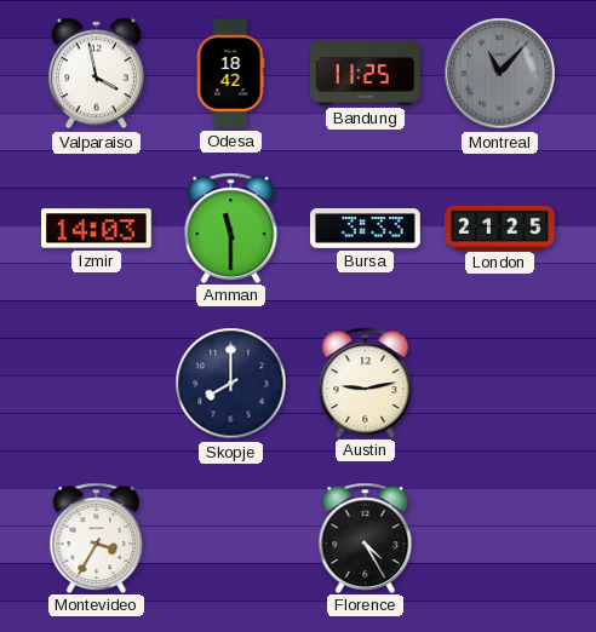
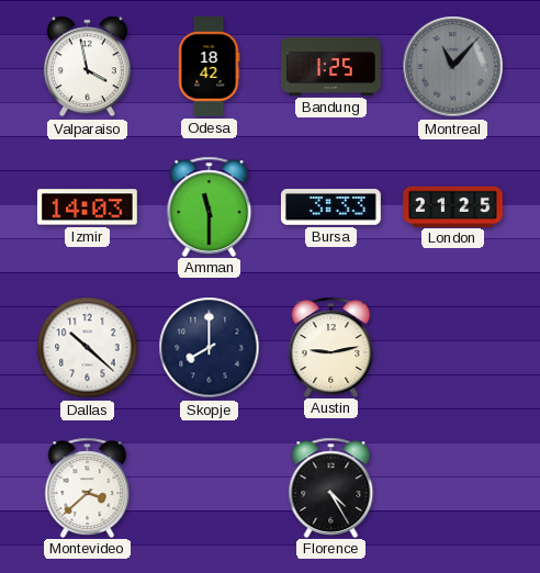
Bandung: 11:25 -> 1:25 (330, 66)
Dallas: none -> 10:22 (88, 348)
Montevideo: 3:35 -> 3:38 (88, 487)
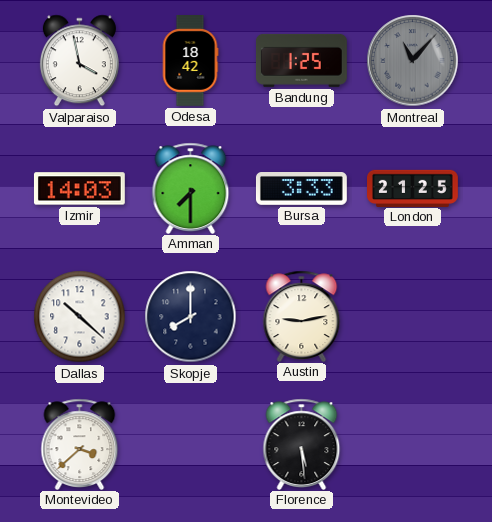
Amman: 11:30 -> 7:30 (191, 188)
Florence: 4:25 -> 5:29 (302, 444)
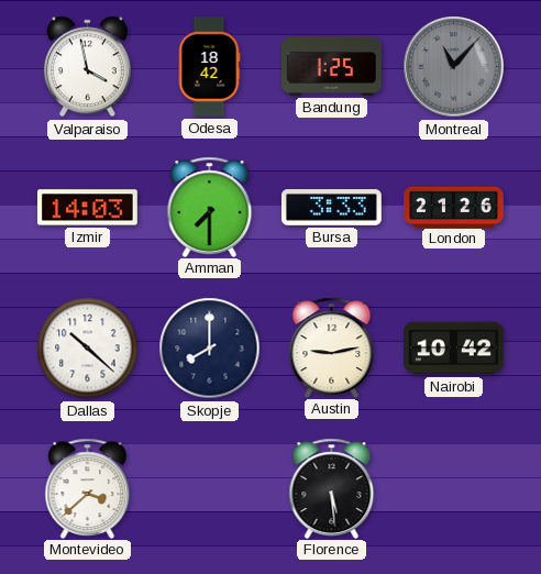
London: 21:25 -> 21:26 (454, 207)
Nairobi: none -> 10:42 (453, 349)
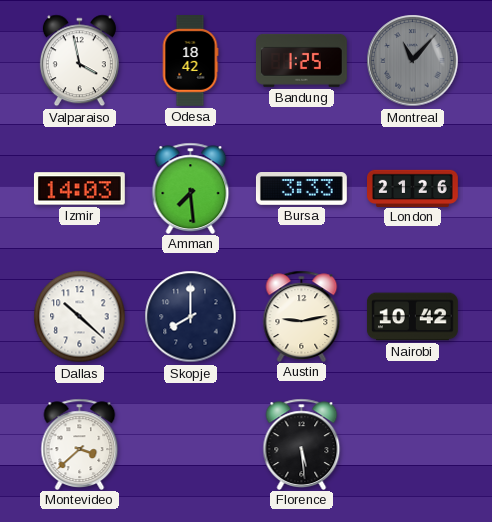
Amman: 7:30 -> 7:29 (191, 188)
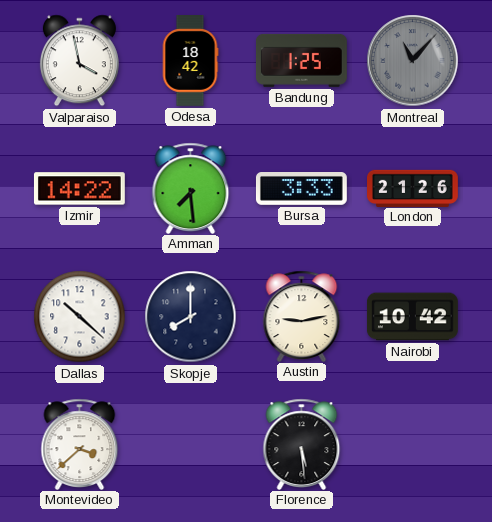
Izmir: 14:03 -> 14:22 (79, 189)
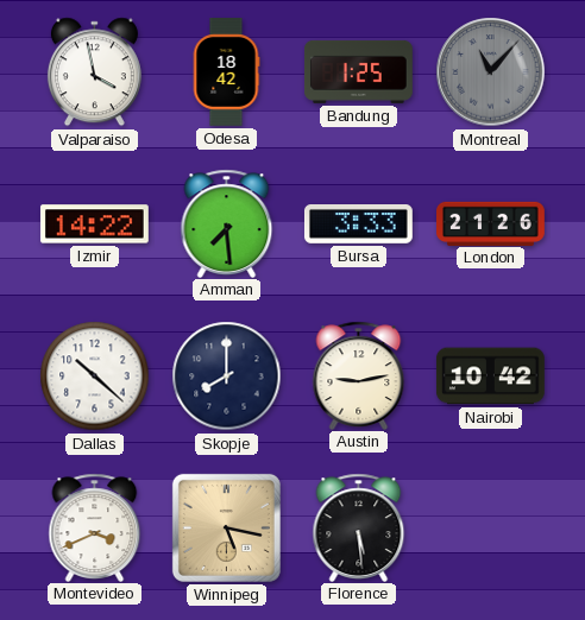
Montevideo: 3:38 -> 3:41 (95, 527)
Winnipeg: none -> 5:17 (226, 527)
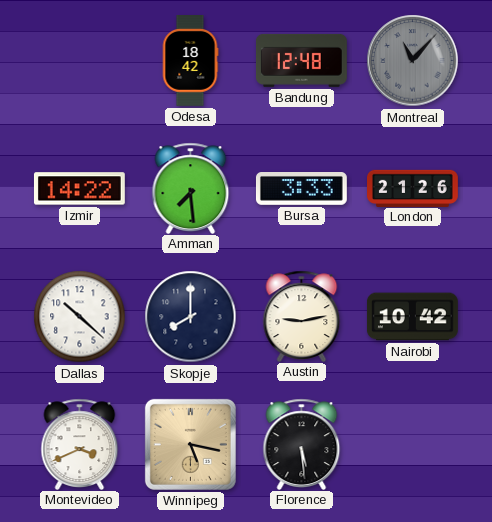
Valparaiso: 3:58 -> none (94, 72)
Bandung: 1:25 -> 12:48 (301, 60)
